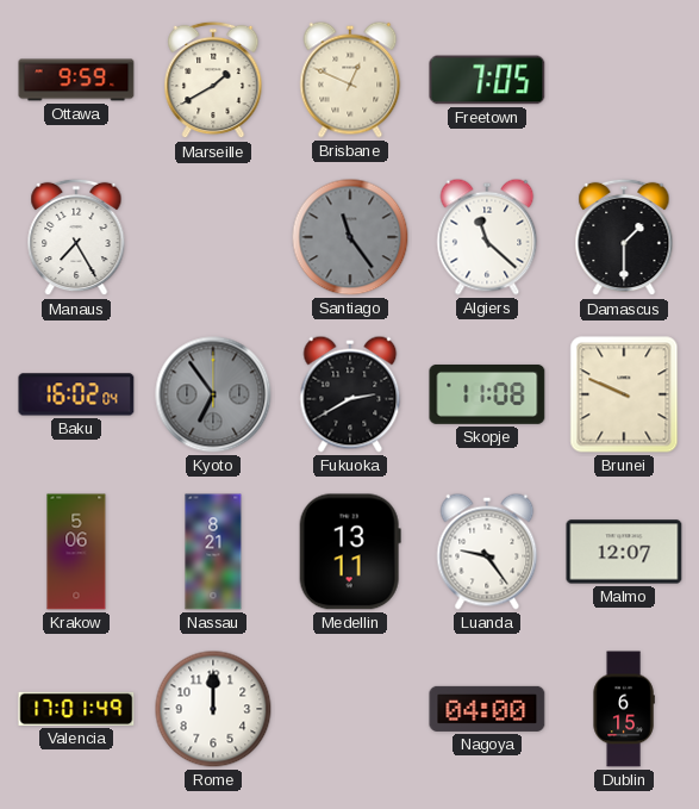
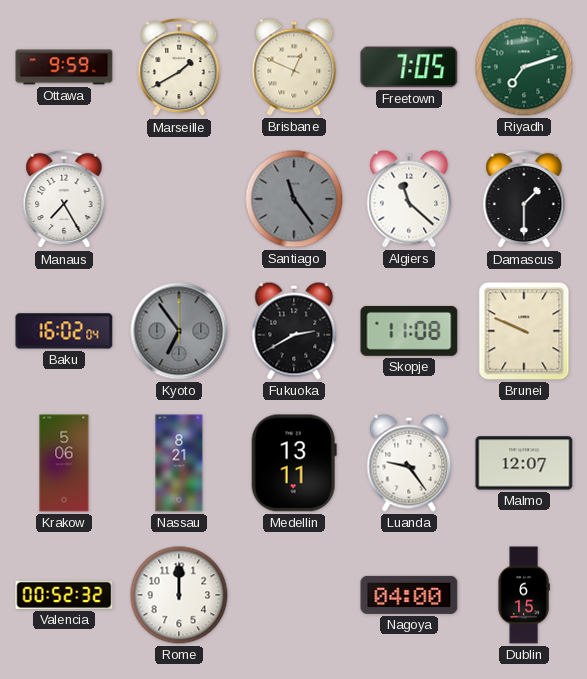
Riyadh: none -> 7:12 (524, 67)
Valencia: 17:01 -> 00:52 (64, 595)
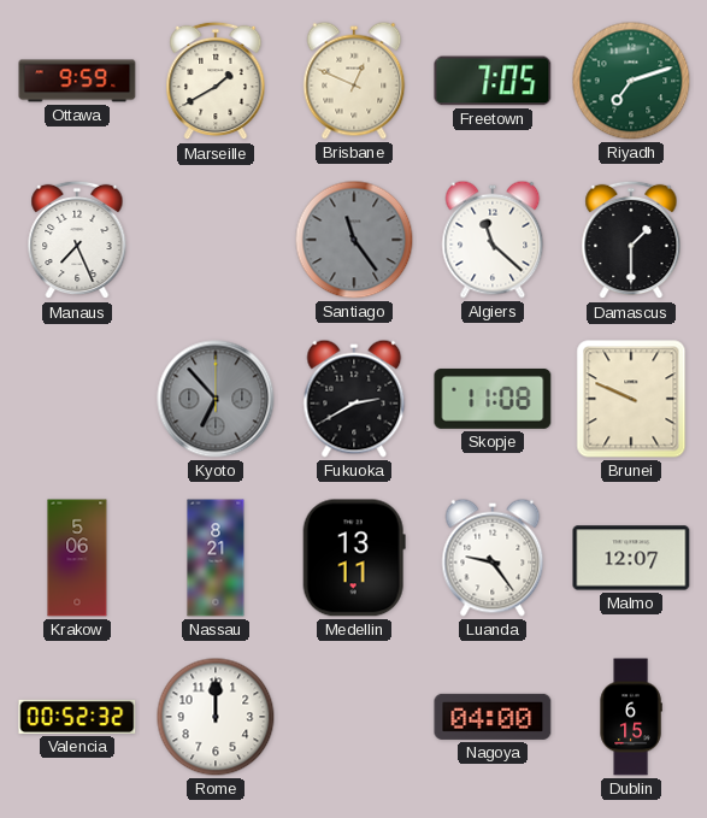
Manaus: 7:25 -> 7:26 (77, 240)
Baku: 16:02 -> none (64, 331)
Kyoto: 6:54 -> 6:53 (216, 399)
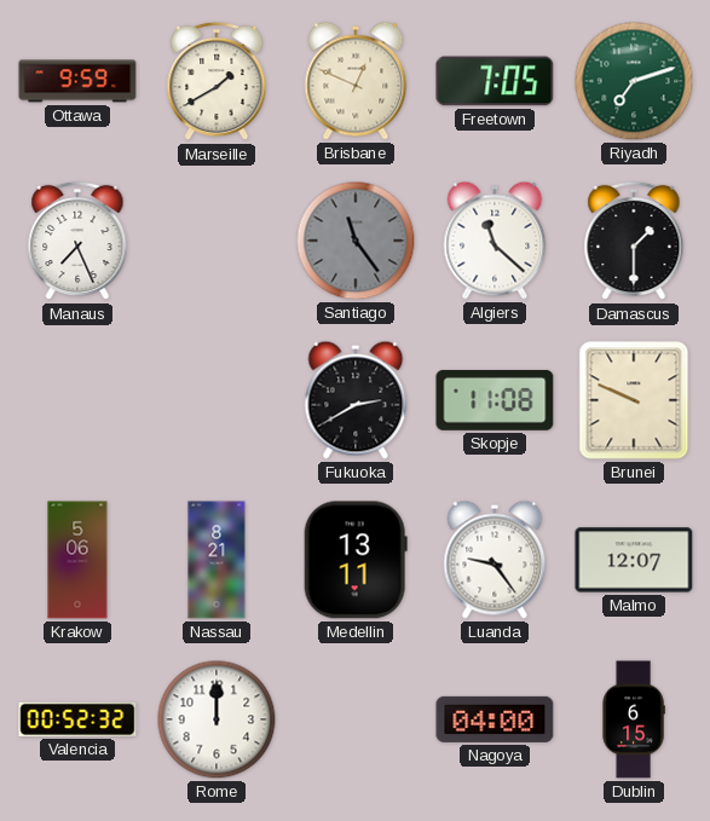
Kyoto: 6:53 -> none (216, 399)
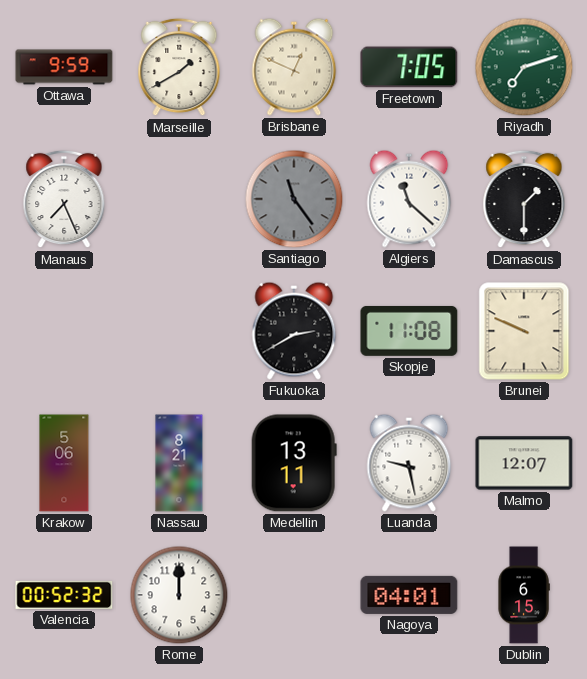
Luanda: 9:24 -> 9:28 (409, 463)
Nagoya: 04:00 -> 04:01 (409, 595)
